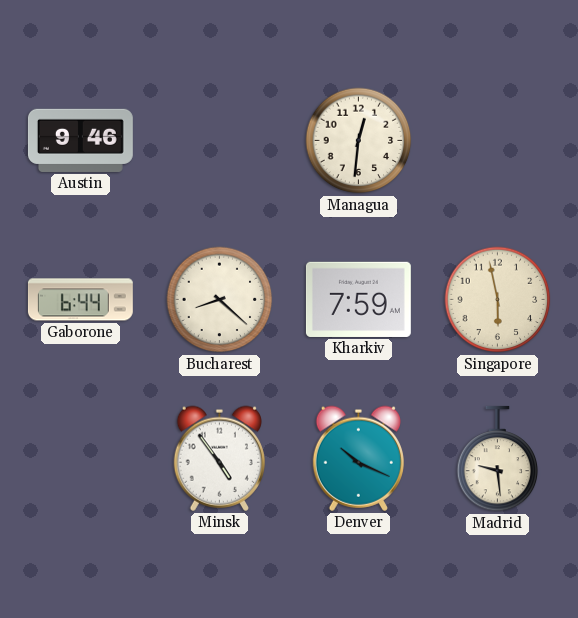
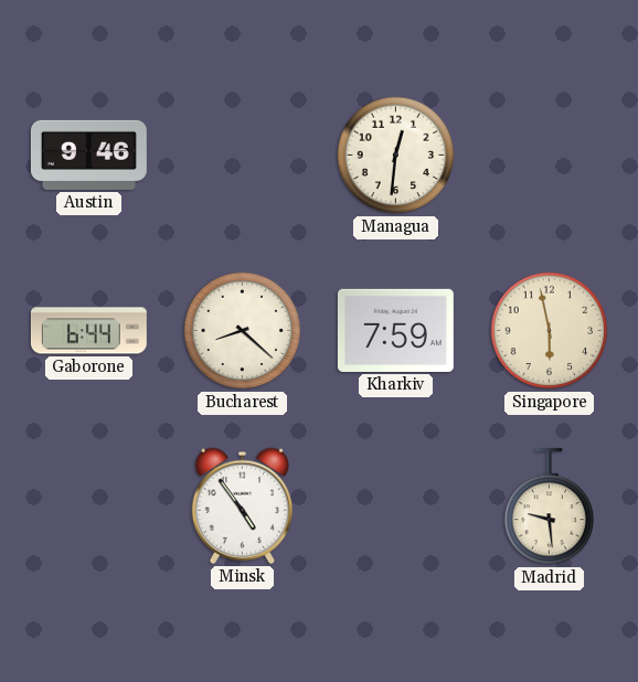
Denver: 10:19 -> none (358, 458)
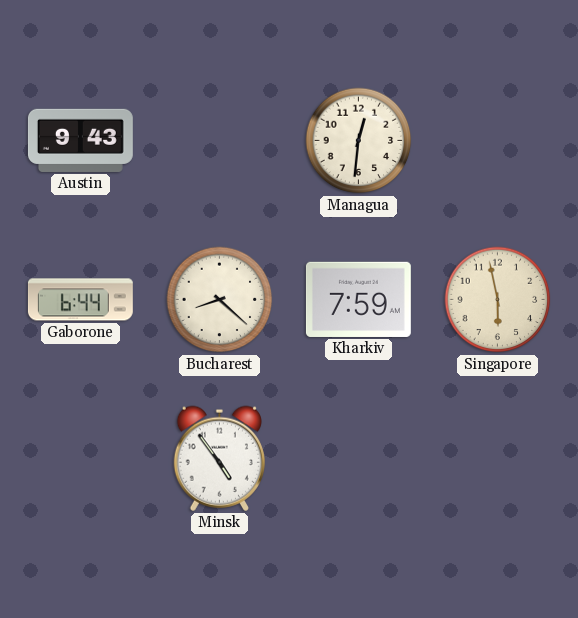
Austin: 9:46 -> 9:43 (80, 140)
Madrid: 9:29 -> none (550, 507)
